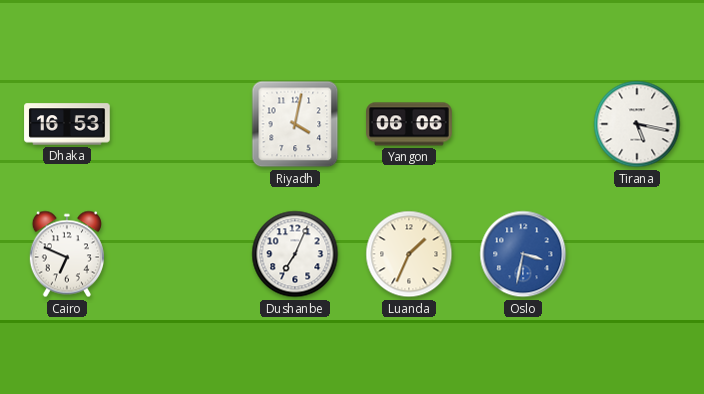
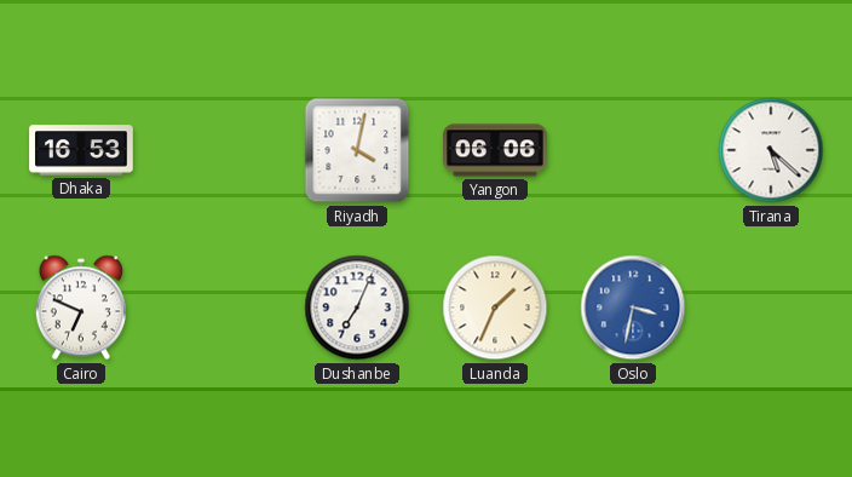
Tirana: 5:17 -> 5:22 (771, 150)
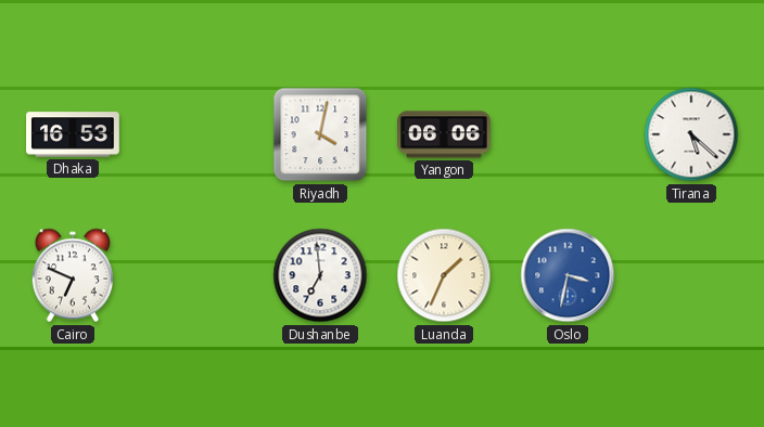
Dushanbe: 7:04 -> 6:59 (320, 275)
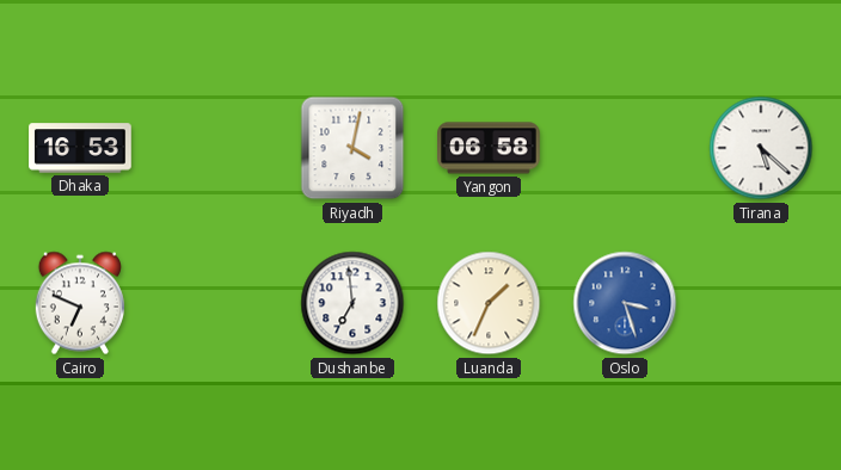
Yangon: 06:06 -> 06:58 (489, 148)
Oslo: 3:32 -> 3:27 (625, 303)
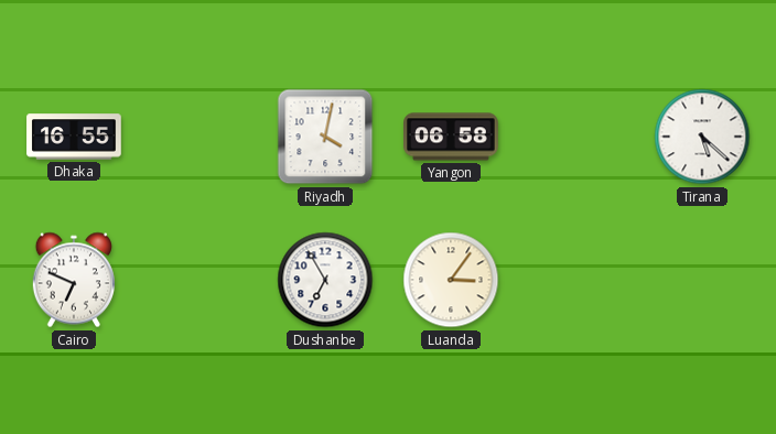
Dhaka: 16:53 -> 16:55 (74, 137)
Dushanbe: 6:59 -> 6:55 (325, 280)
Luanda: 1:34 -> 3:06 (451, 280)
Oslo: 3:27 -> none (625, 303)
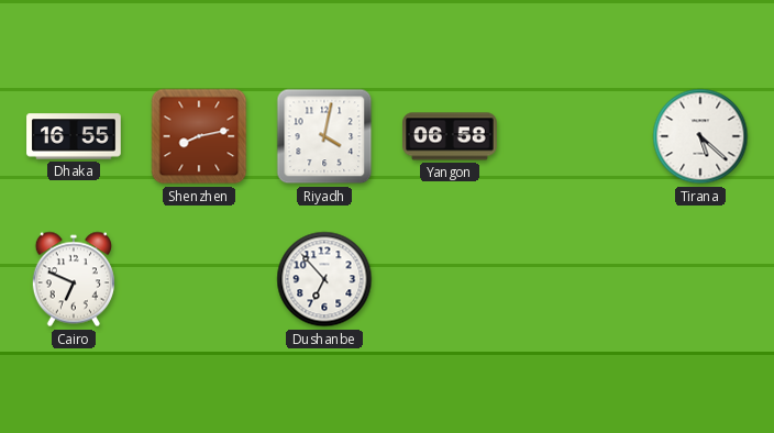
Shenzhen: none -> 8:13 (199, 136)
Dushanbe: 6:55 -> 6:53 (324, 279)
Luanda: 3:06 -> none (451, 280)
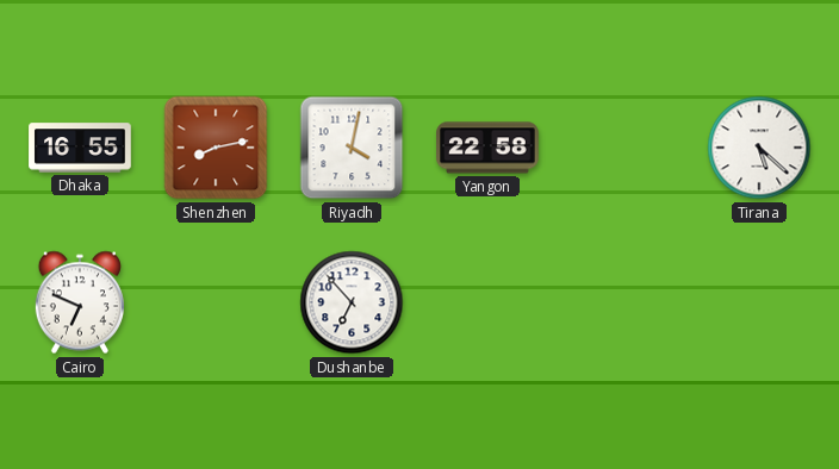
Yangon: 06:58 -> 22:58 (487, 148)
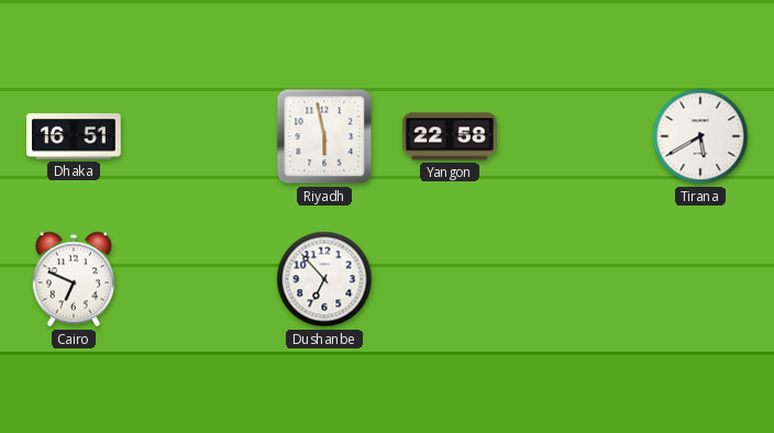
Dhaka: 16:55 -> 16:51 (74, 136)
Shenzhen: 8:13 -> none (216, 148)
Riyadh: 4:02 -> 5:58 (324, 136)
Tirana: 5:22 -> 5:40 (700, 136)
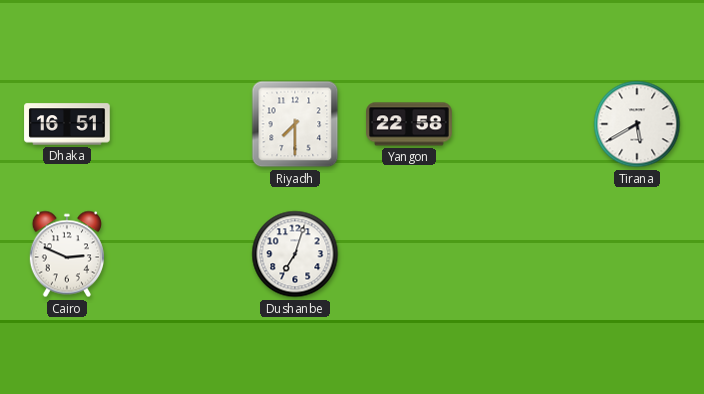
Riyadh: 5:58 -> 7:30 (295, 124)
Cairo: 6:49 -> 2:49 (67, 254)
Dushanbe: 6:53 -> 7:03 (295, 254)
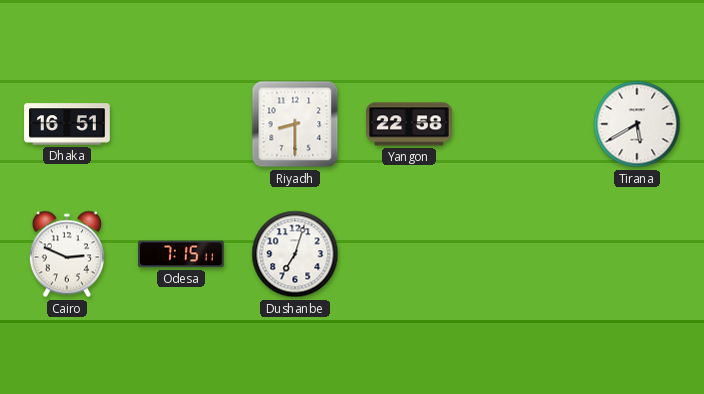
Riyadh: 7:30 -> 8:30 (295, 124)
Odesa: none -> 7:15 (181, 254)
